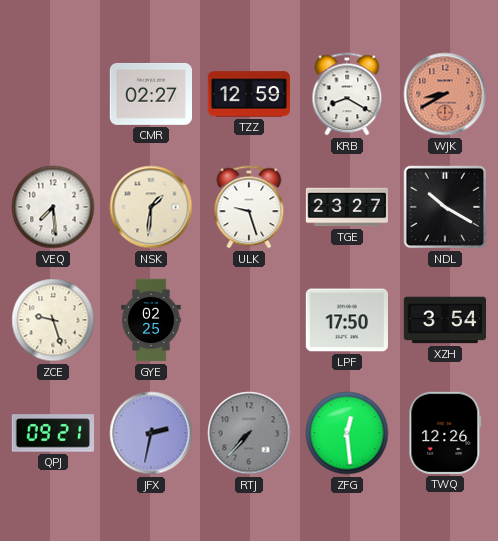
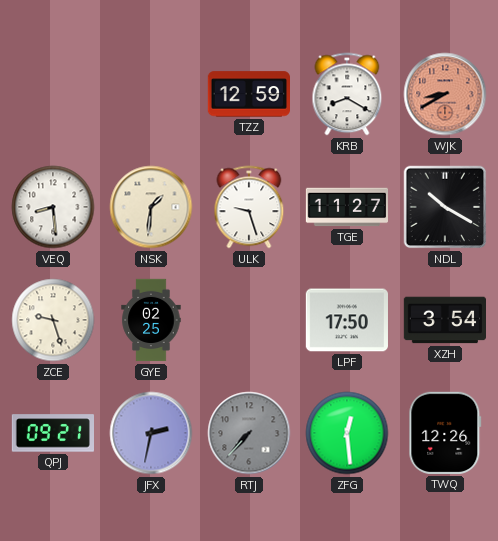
CMR: 02:27 -> none (150, 94)
VEQ: 7:29 -> 8:29 (53, 207)
TGE: 23:27 -> 11:27 (346, 207)
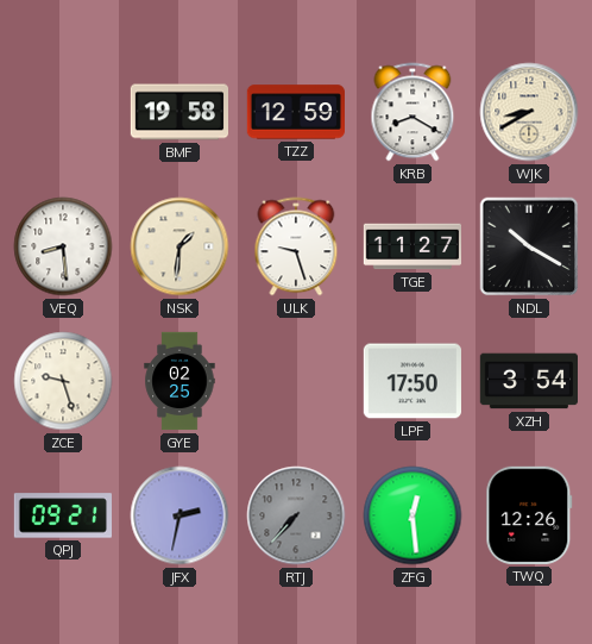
BMF: none -> 19:58 (178, 112)
WJK dial: salmon -> cream (529, 112)
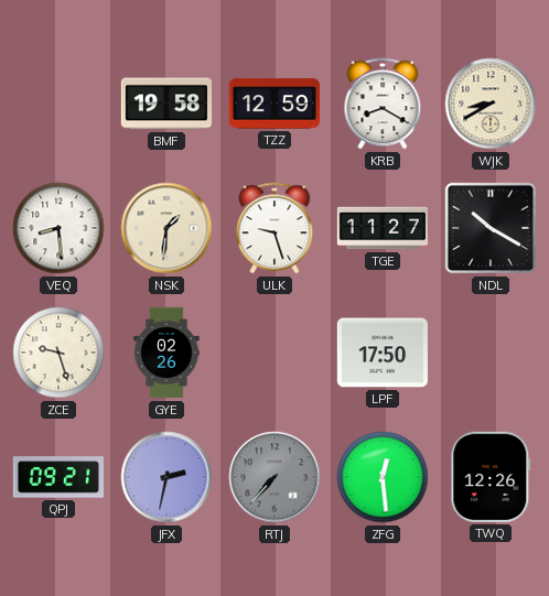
GYE: 02:25 -> 02:26 (166, 353)
XZH: 3:54 -> none (528, 381)
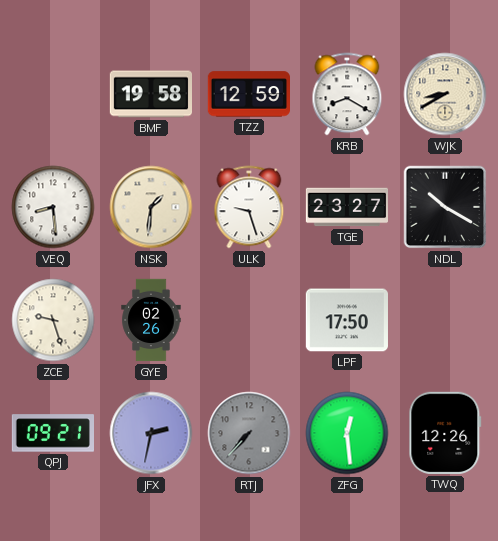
TGE: 11:27 -> 23:27 (346, 207)
